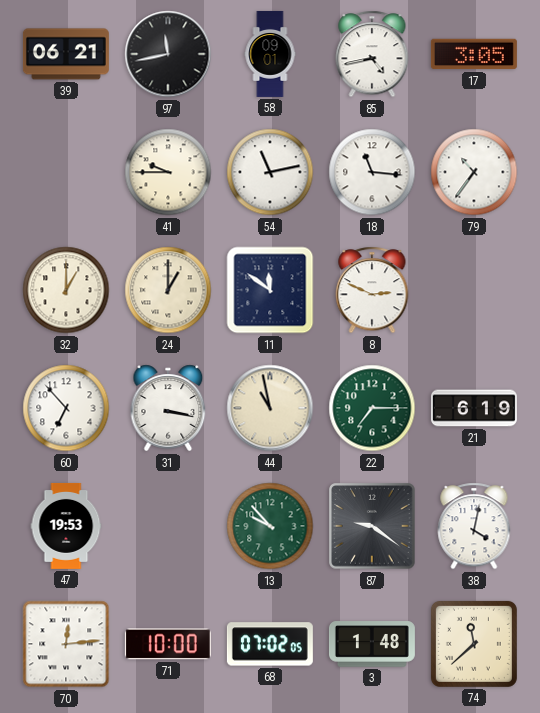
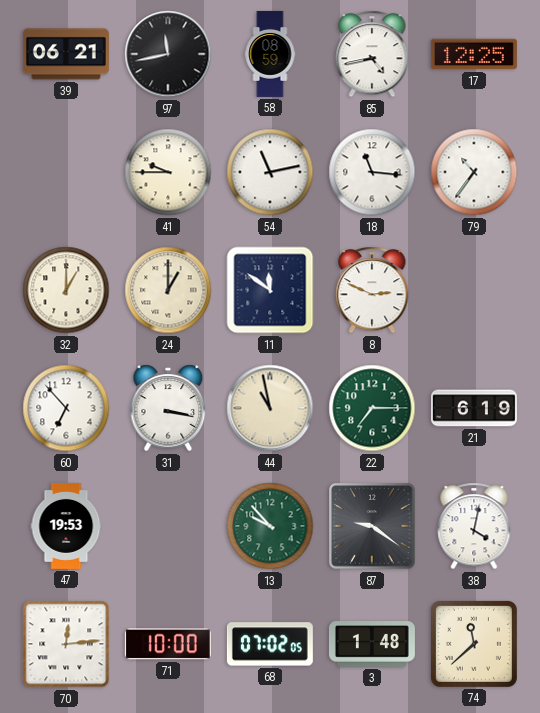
58: 09:01 -> 08:59 (270, 54)
17: 3:05 -> 12:25 (474, 54)
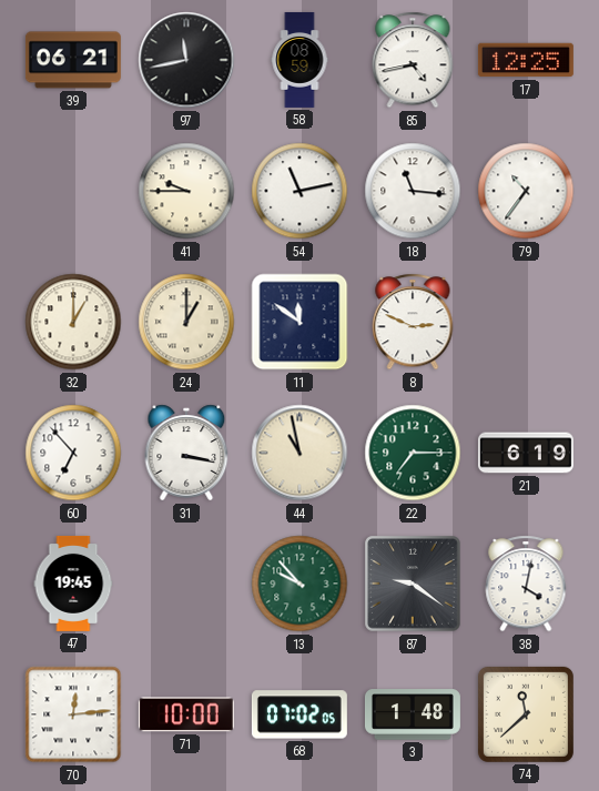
47: 19:53 -> 19:45 (73, 584)
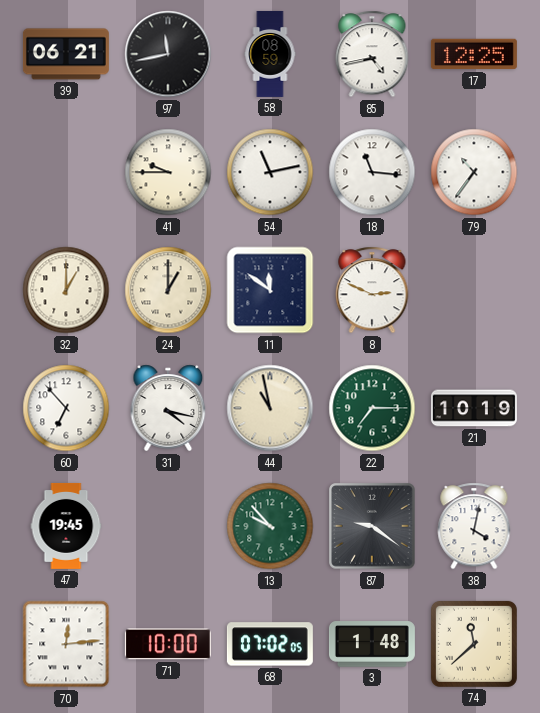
31: 3:17 -> 4:17 (168, 408)
21: 6:19 -> 10:19 (474, 408)
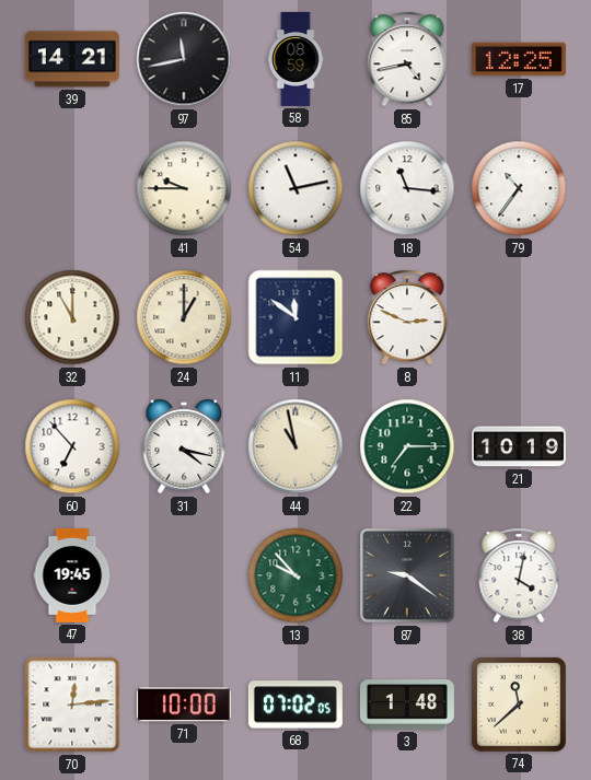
39: 06:21 -> 14:21 (72, 59)
32: 1:00 -> 11:00 (72, 317)
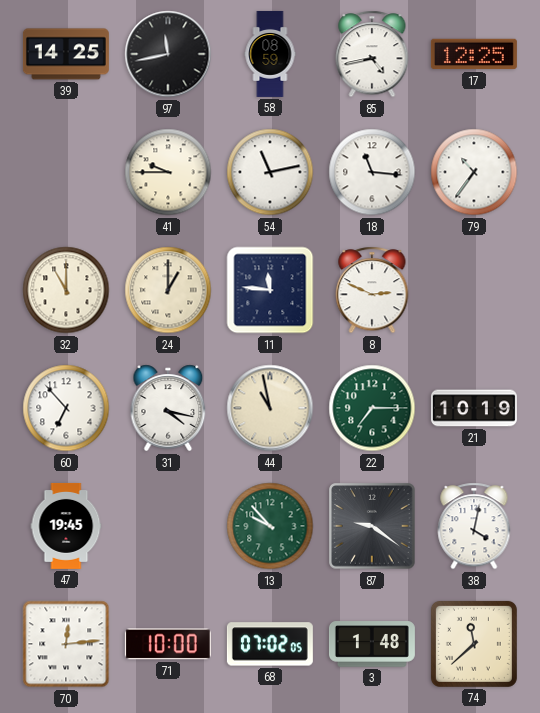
39: 14:21 -> 14:25 (66, 54)
11: 11:51 -> 11:46 (270, 290)
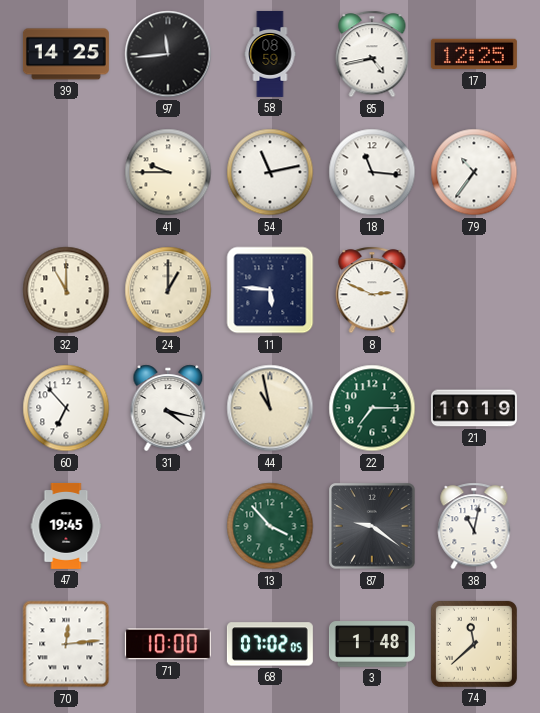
97: 11:43 -> 11:44 (168, 54)
11: 11:46 -> 5:46 (270, 290)
13: 9:53 -> 3:53 (270, 526)
38: 4:02 -> 11:02 (474, 526)
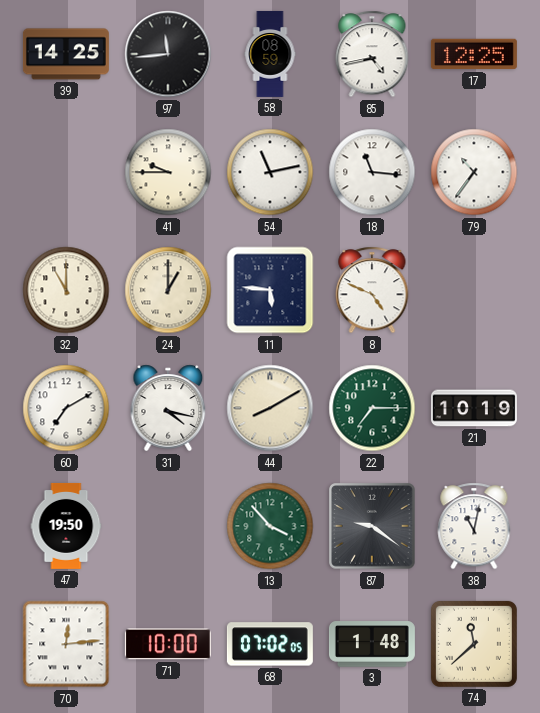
8: 2:49 -> 4:49 (372, 290)
60: 6:53 -> 7:10 (66, 408)
44: 10:58 -> 8:10 (270, 408)
47: 19:45 -> 19:50 (66, 526)
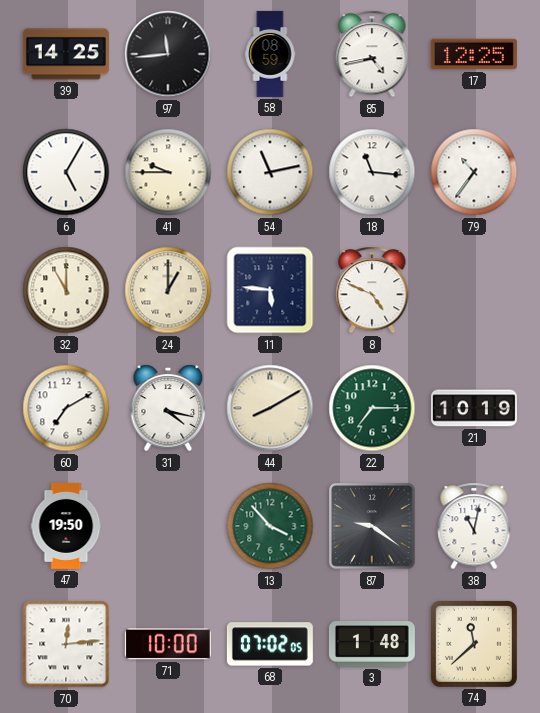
6: none -> 5:05 (66, 172)
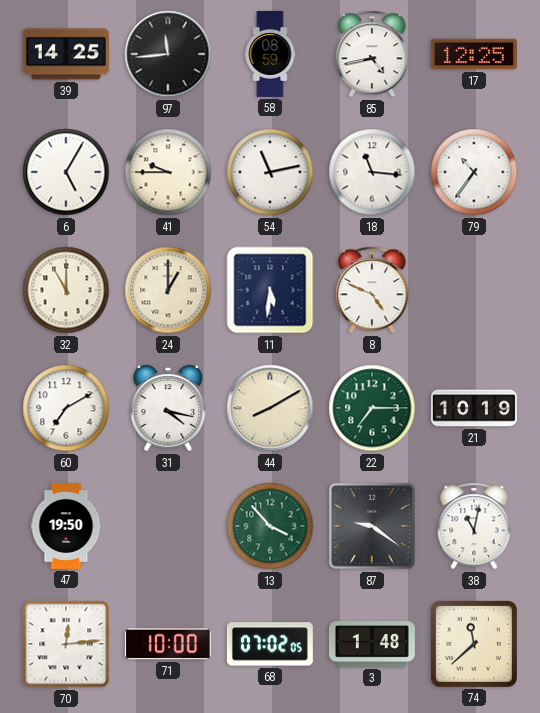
11: 5:46 -> 5:31 (270, 290)
